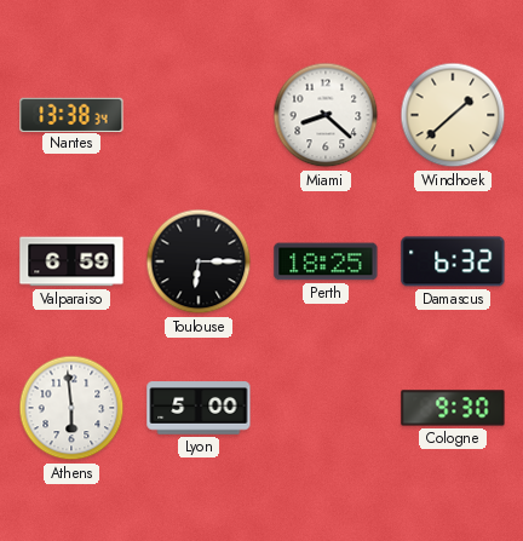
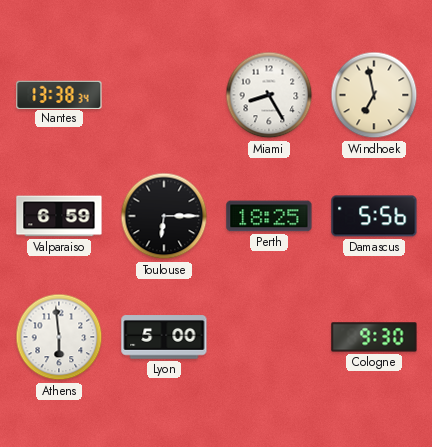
Miami: 8:22 -> 8:25 (269, 95)
Windhoek: 1:38 -> 6:58 (374, 95)
Damascus: 6:32 -> 5:56 (374, 216)
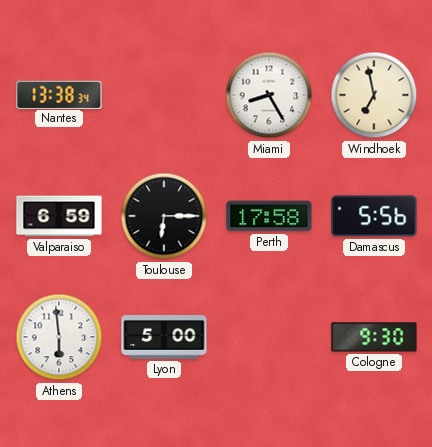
Perth: 18:25 -> 17:58 (269, 216)
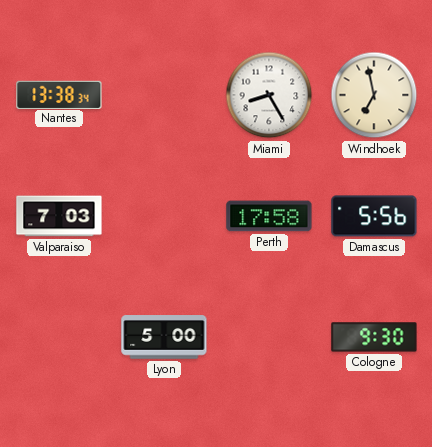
Valparaiso: 6:59 -> 7:03 (59, 216)
Toulouse: 6:15 -> none (164, 216)
Athens: 5:59 -> none (59, 337)
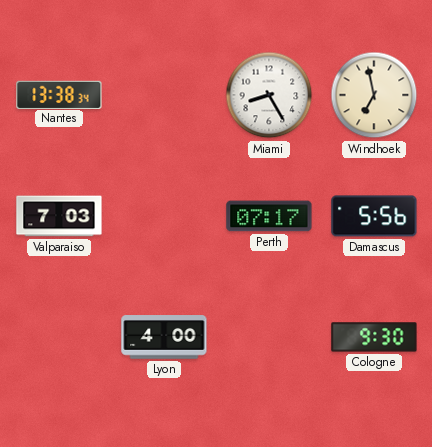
Perth: 17:58 -> 07:17 (269, 216)
Lyon: 5:00 -> 4:00 (164, 337)
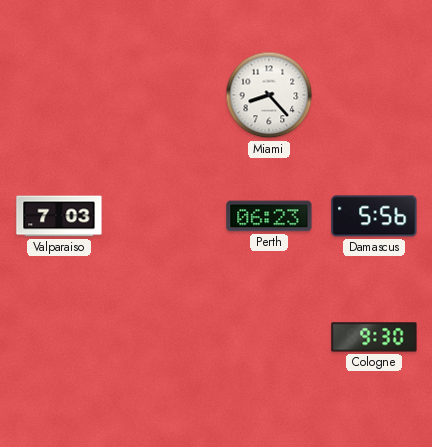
Nantes: 13:38 -> none (59, 94)
Miami: 8:25 -> 8:23 (269, 95)
Windhoek: 6:58 -> none (374, 95)
Perth: 07:17 -> 06:23 (269, 216)
Lyon: 4:00 -> none (164, 337)
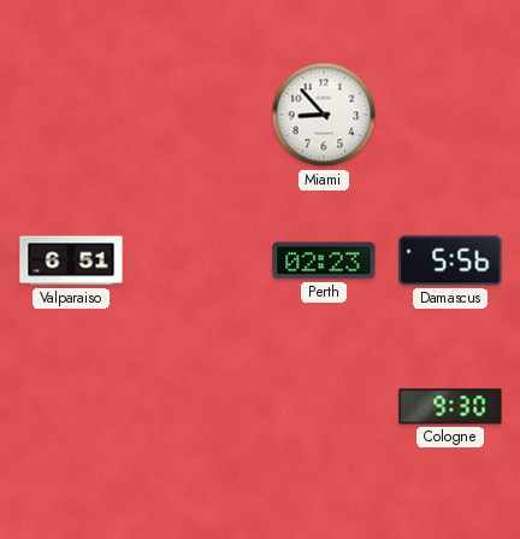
Miami: 8:23 -> 8:53 (324, 115)
Valparaiso: 7:03 -> 6:51 (71, 260)
Perth: 06:23 -> 02:23 (324, 260)
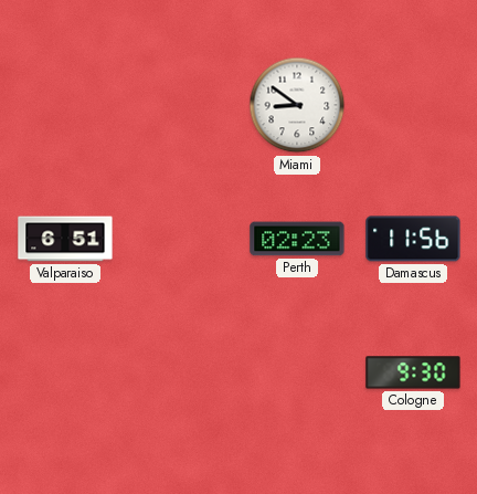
Miami: 8:53 -> 8:51 (297, 105)
Damascus: 5:56 -> 11:56 (413, 239)
